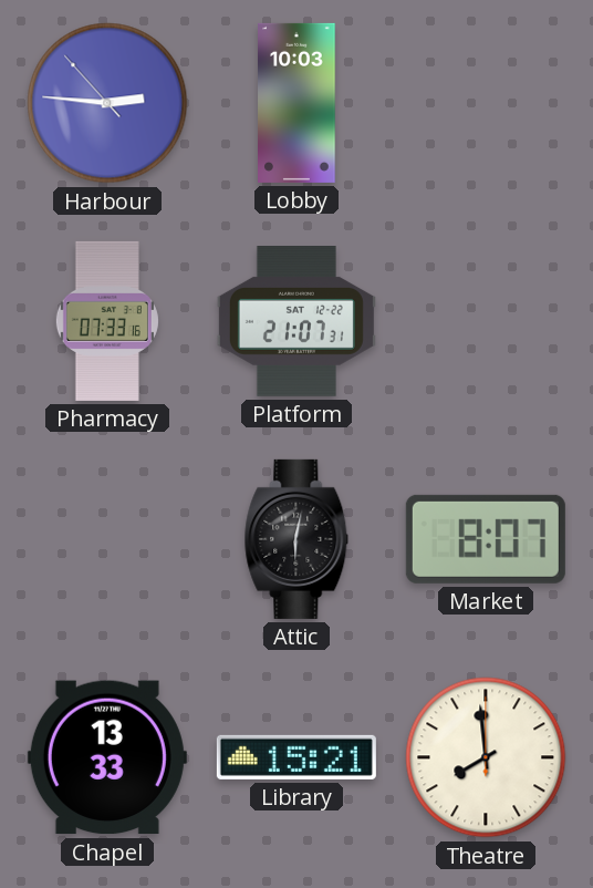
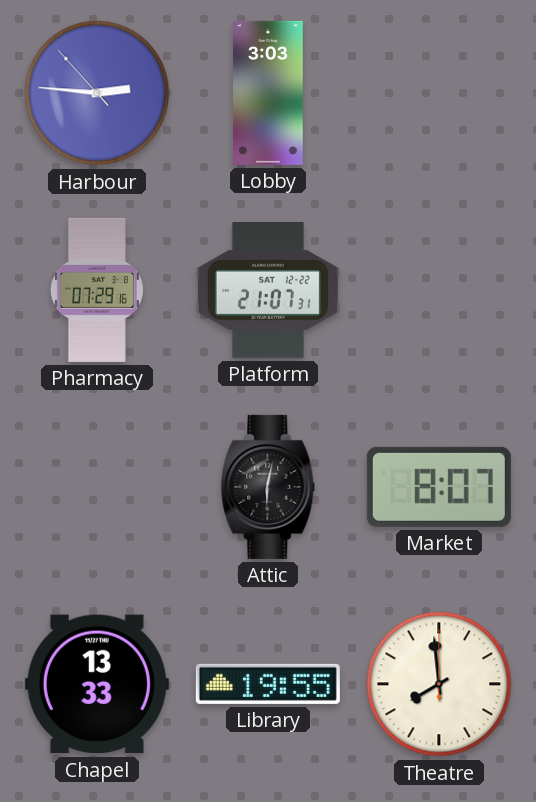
Lobby: 10:03 -> 3:03 (268, 93)
Pharmacy: 07:33 -> 07:29 (97, 290)
Library: 15:21 -> 19:55 (268, 684)
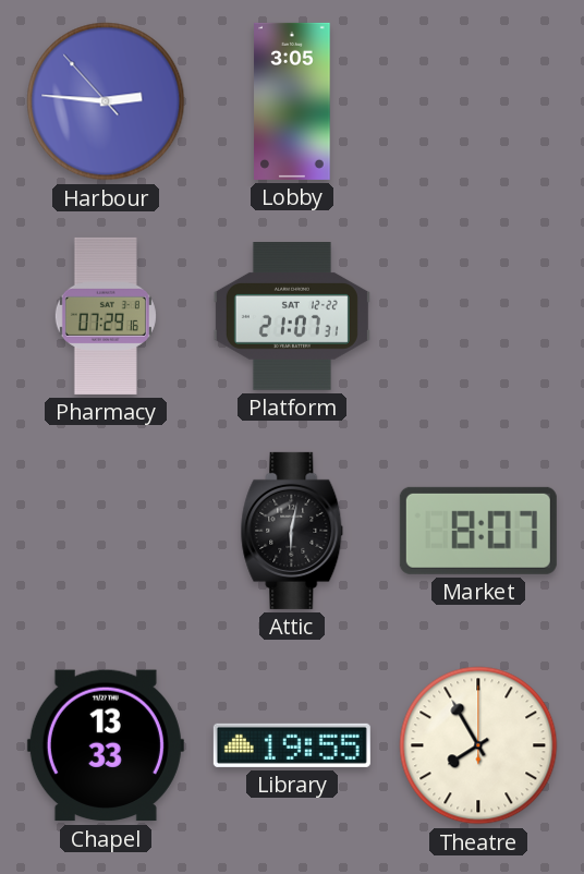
Lobby: 3:03 -> 3:05 (292, 101)
Theatre: 7:59 -> 7:55 (478, 745)
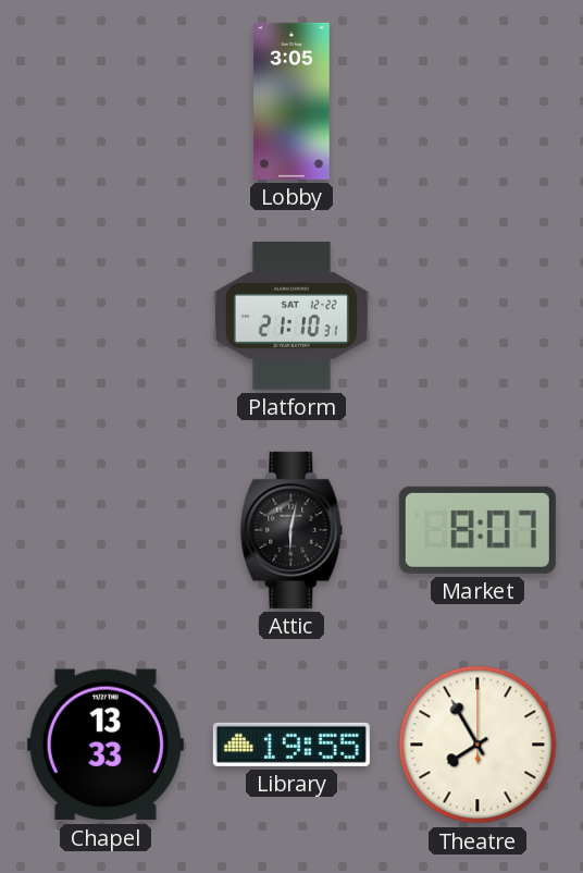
Harbour: 2:45 -> none (106, 101)
Pharmacy: 07:29 -> none (106, 316)
Platform: 21:07 -> 21:10 (291, 317)
